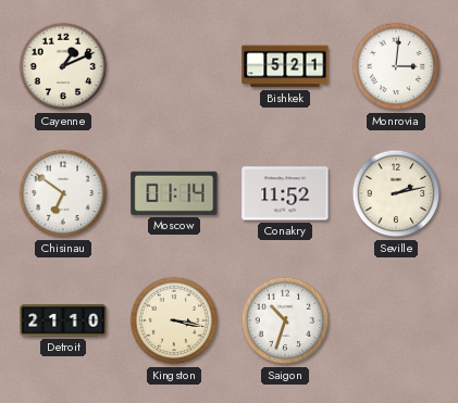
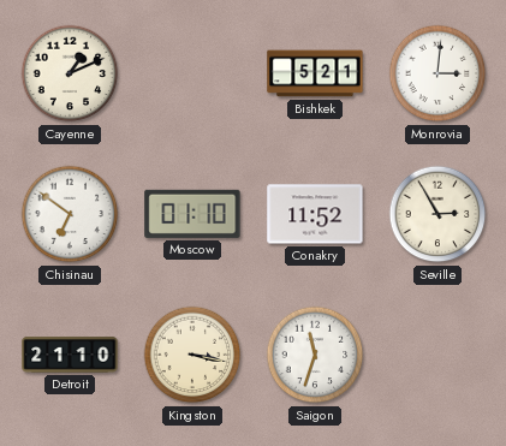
Moscow: 01:14 -> 01:10 (192, 214)
Seville: 2:13 -> 2:55 (437, 214)
Saigon: 10:33 -> 11:33 (315, 355)
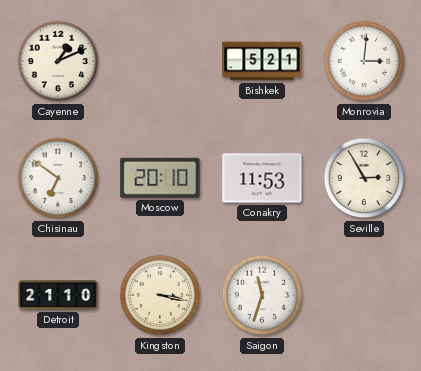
Moscow: 01:10 -> 20:10 (160, 178)
Conakry: 11:52 -> 11:53 (262, 178)
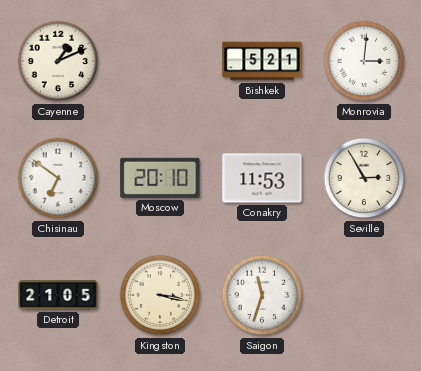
Detroit: 21:10 -> 21:05 (58, 295)
